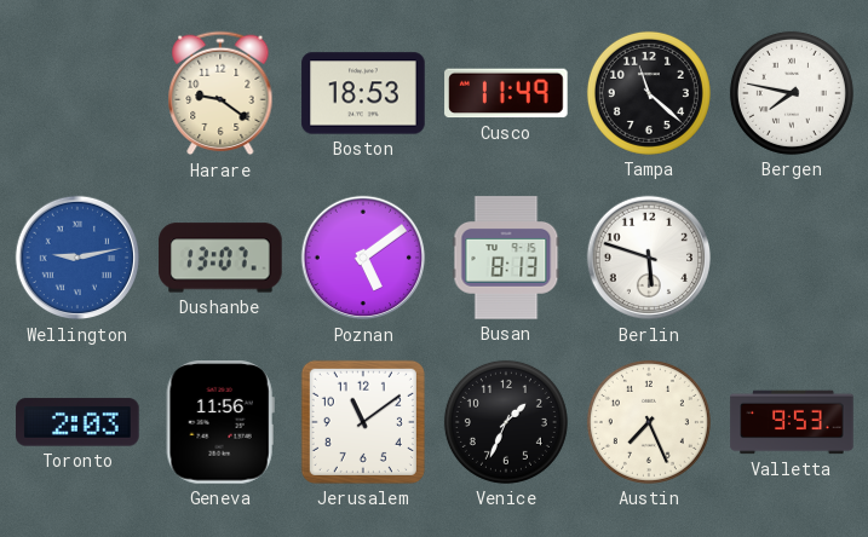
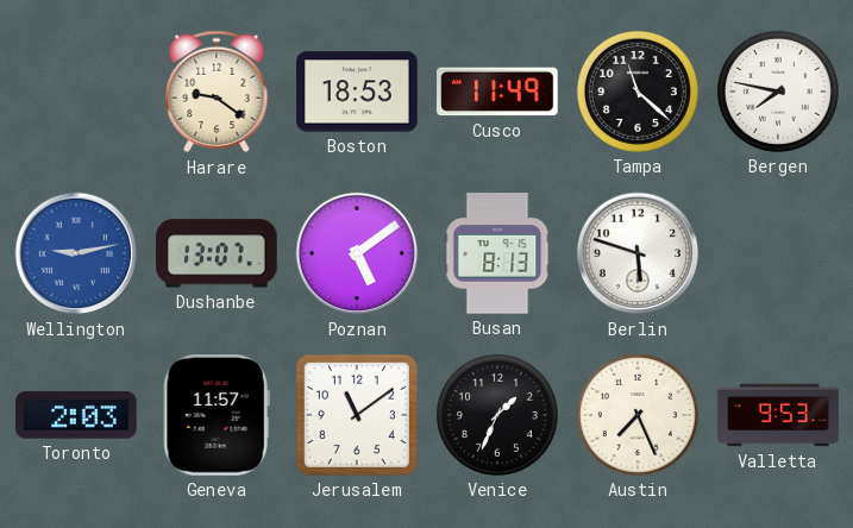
Geneva: 11:56 -> 11:57 (217, 415)
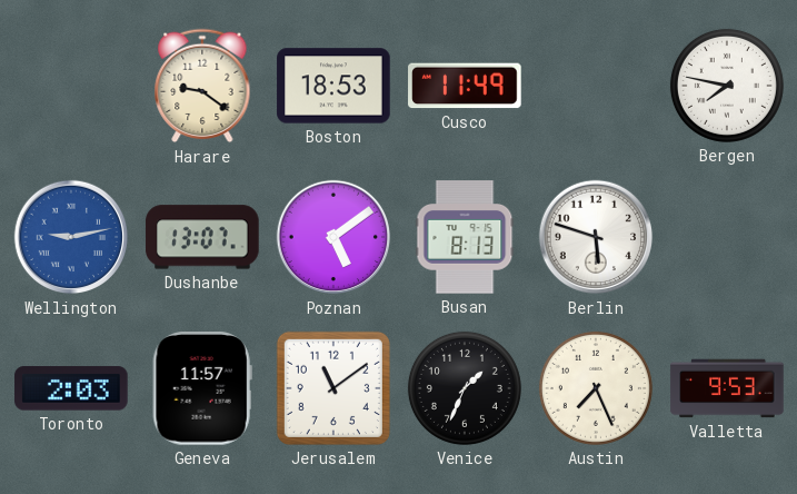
Tampa: 11:22 -> none (638, 92)
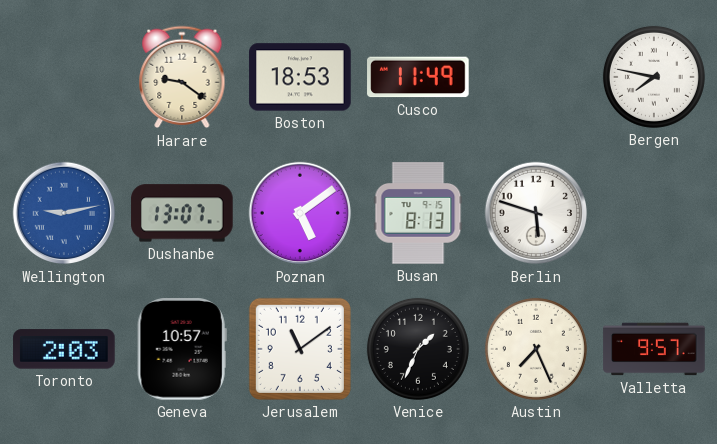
Geneva: 11:57 -> 10:57 (182, 349)
Valletta: 9:53 -> 9:57 (654, 349)
